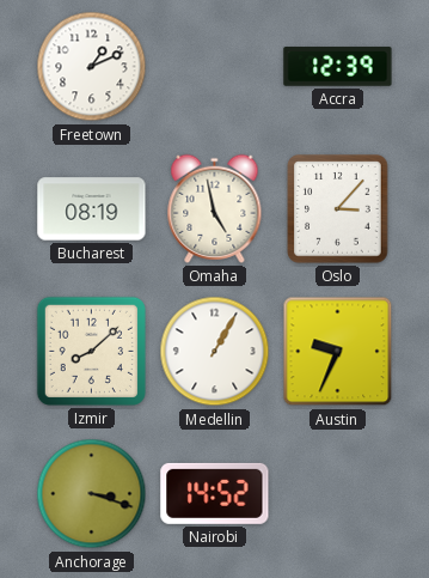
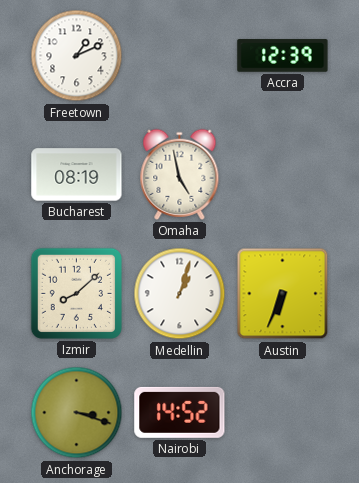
Oslo: 3:07 -> none (338, 209)
Medellin: 1:05 -> 1:03 (180, 294)
Austin: 9:34 -> 6:34 (283, 294)
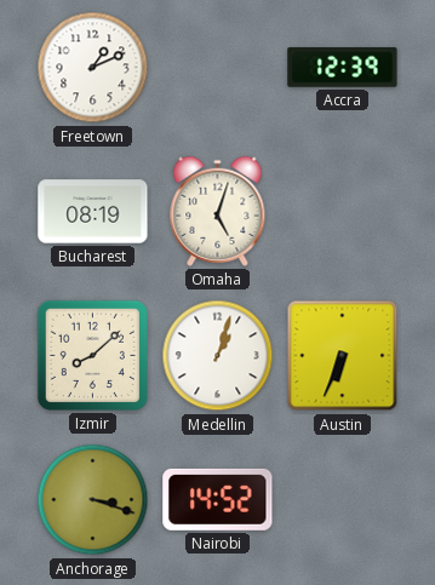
Omaha: 4:58 -> 5:03 (218, 211)
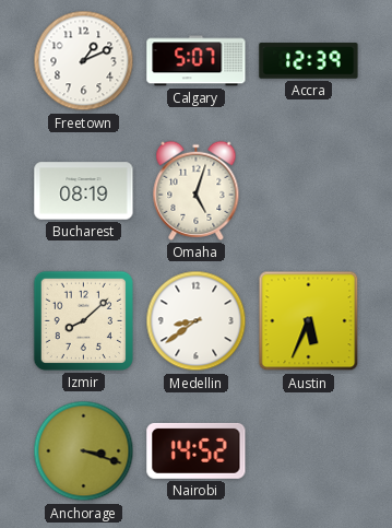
Calgary: none -> 5:07 (197, 61)
Medellin: 1:03 -> 8:39 (197, 321)
Austin: 6:34 -> 5:34 (309, 321)
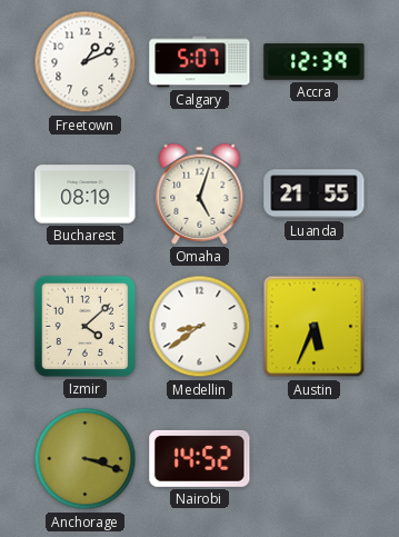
Luanda: none -> 21:55 (315, 195)
Izmir: 8:08 -> 4:08 (84, 326)
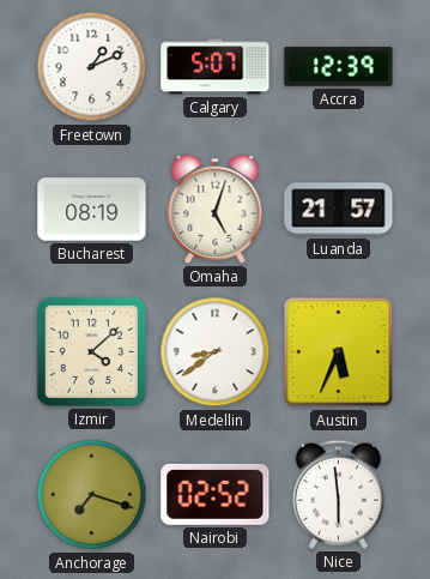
Luanda: 21:55 -> 21:57 (339, 210)
Anchorage: 3:18 -> 7:18 (92, 495)
Nairobi: 14:52 -> 02:52 (216, 494)
Nice: none -> 5:59 (338, 494)
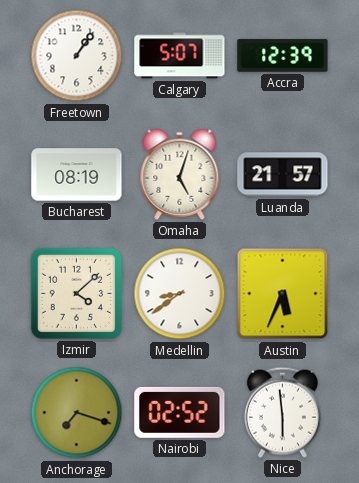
Freetown: 1:11 -> 1:06 (77, 56)
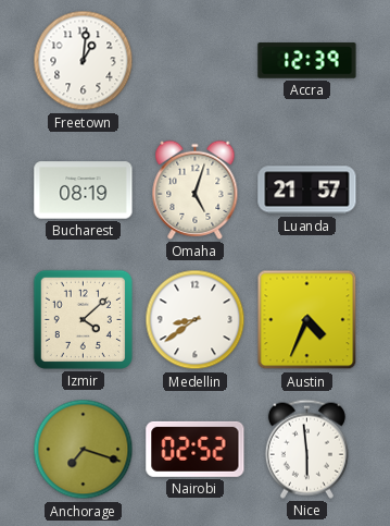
Freetown: 1:06 -> 1:01 (84, 61)
Calgary: 5:07 -> none (180, 56)
Austin: 5:34 -> 4:34 (307, 320)
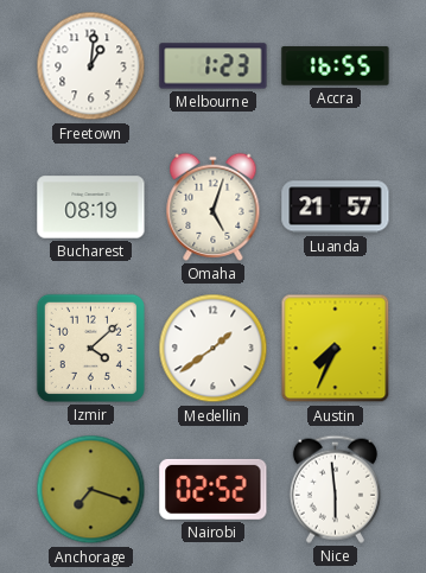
Melbourne: none -> 1:23 (214, 66)
Accra: 12:39 -> 16:55 (336, 66)
Medellin: 8:39 -> 1:39 (214, 349)
Austin: 4:34 -> 7:34 (336, 349)
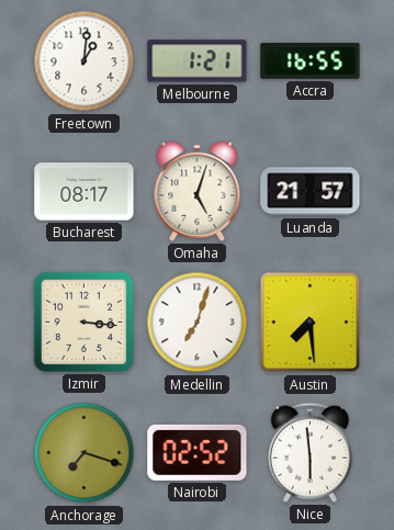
Melbourne: 1:23 -> 1:21 (198, 61)
Bucharest: 08:19 -> 08:17 (85, 192)
Izmir: 4:08 -> 3:16 (83, 322)
Medellin: 1:39 -> 7:03 (198, 323)
Austin: 7:34 -> 7:29 (311, 323)
